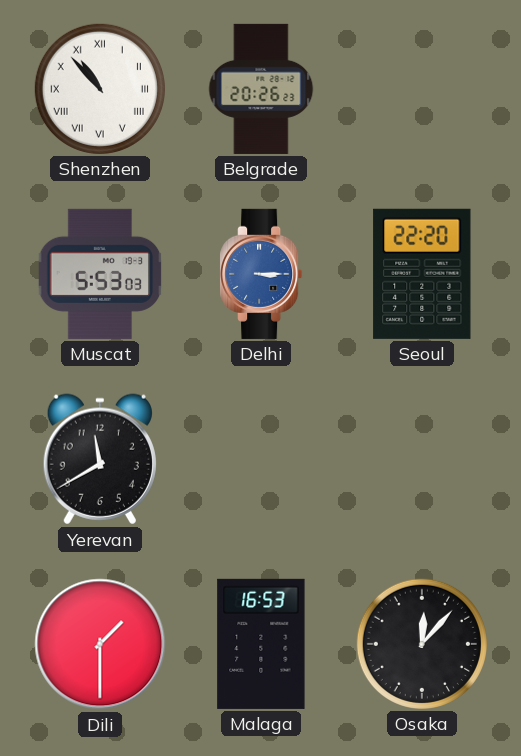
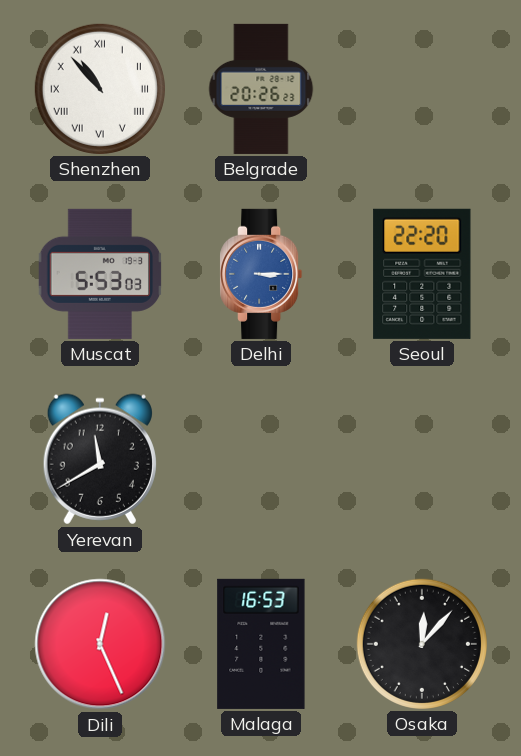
Dili: 1:30 -> 12:26 (100, 644)
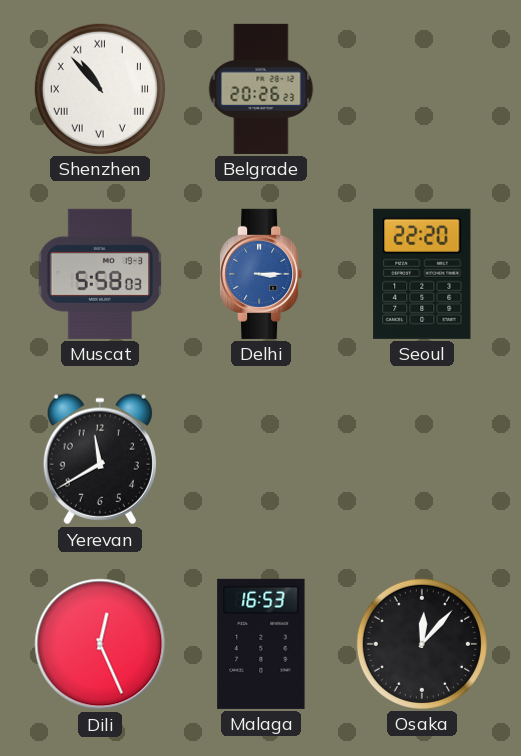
Muscat: 5:53 -> 5:58 (100, 274)
